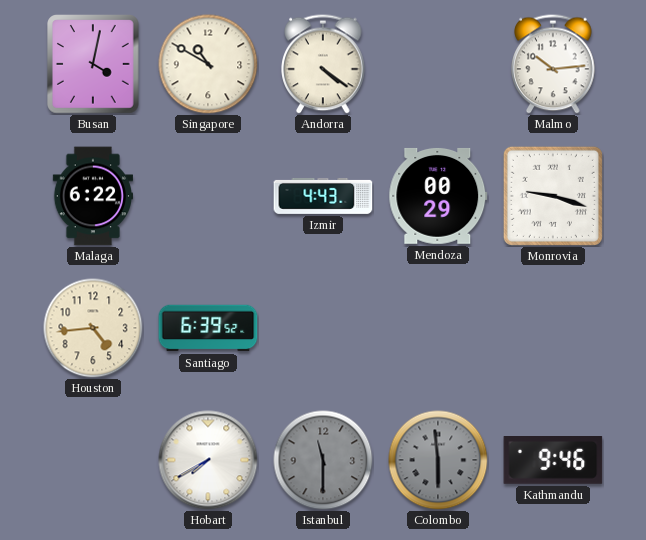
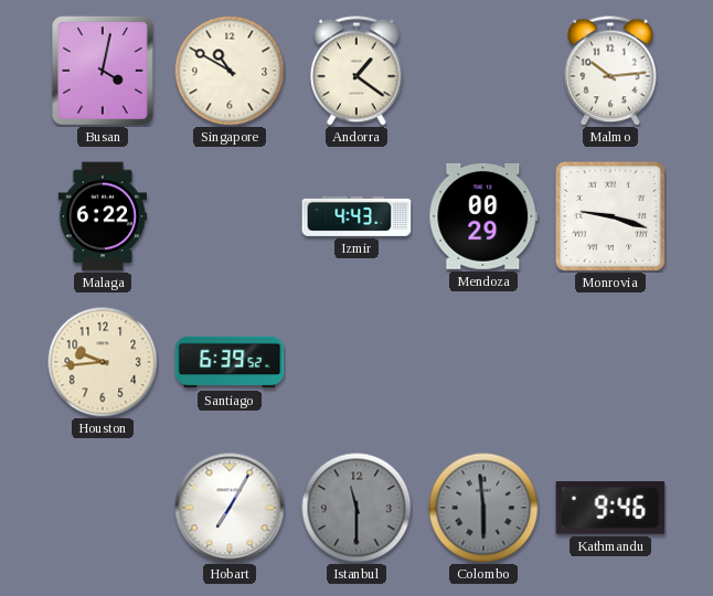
Andorra: 4:21 -> 1:21 (356, 71)
Houston: 4:44 -> 9:44 (103, 362)
Hobart: 7:40 -> 7:05 (230, 508)
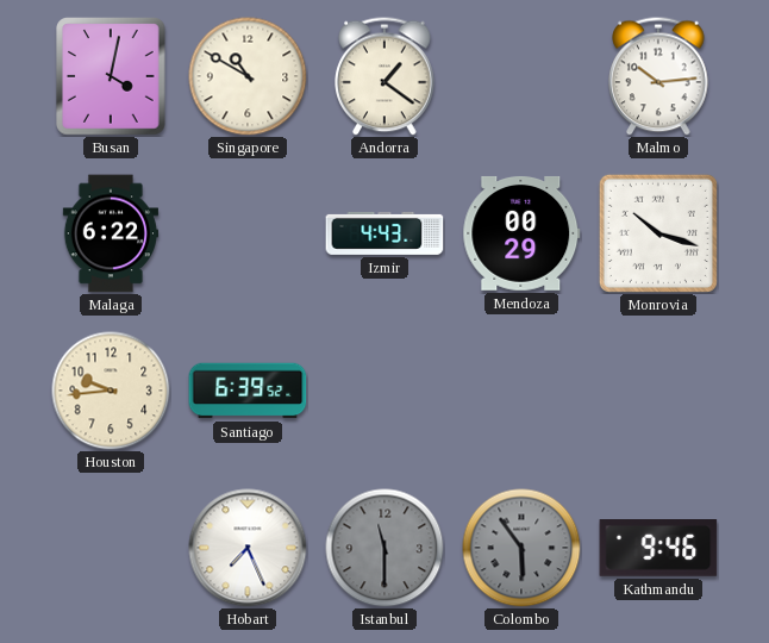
Monrovia: 9:18 -> 10:18 (658, 233)
Hobart: 7:05 -> 7:26 (248, 548)
Colombo: 5:59 -> 5:54 (521, 548)
